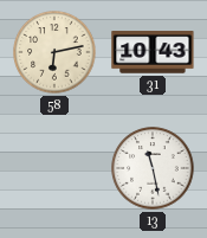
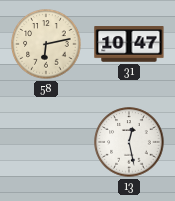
31: 10:43 -> 10:47 (129, 44)
13: 11:28 -> 12:28 (129, 142)
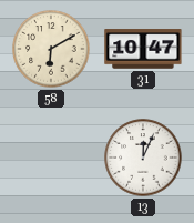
58: 6:13 -> 6:10 (51, 49)
13: 12:28 -> 12:04 (143, 158)
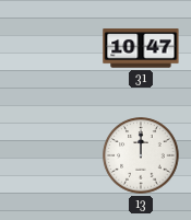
58: 6:10 -> none (51, 49)
13: 12:04 -> 12:00 (141, 155)
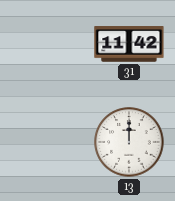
31: 10:47 -> 11:42 (129, 44)
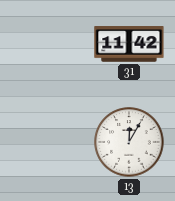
13: 12:00 -> 12:05 (129, 142)
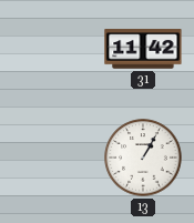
13: 12:05 -> 1:05 (143, 158)
